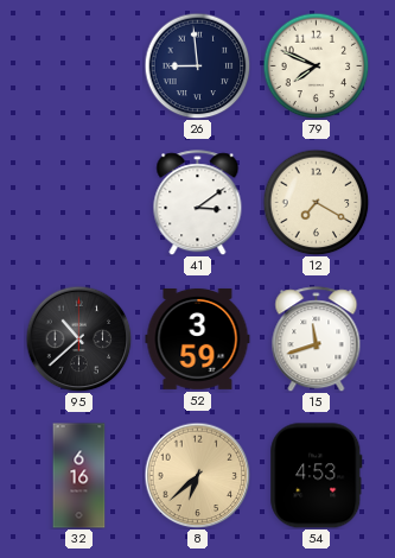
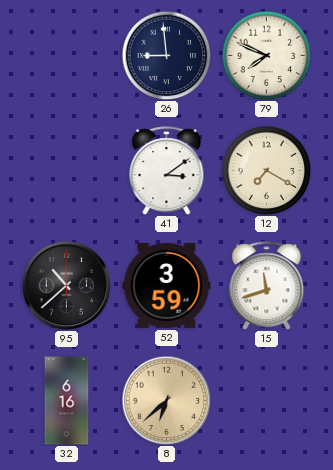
54: 4:53 -> none (317, 476)
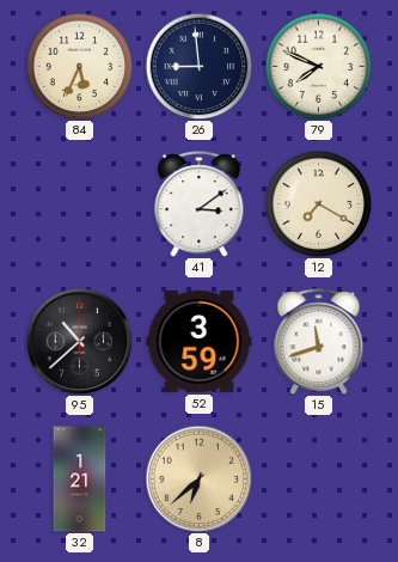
84: none -> 5:34 (79, 66)
32: 6:16 -> 1:21 (80, 479)
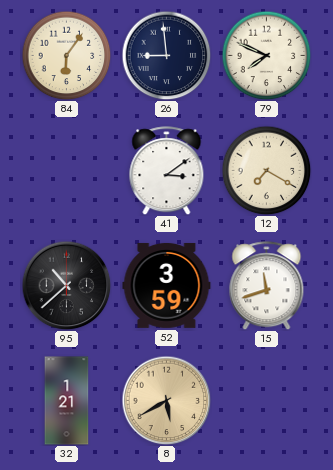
84: 5:34 -> 6:06 (66, 55)
8: 6:38 -> 5:40 (166, 400)
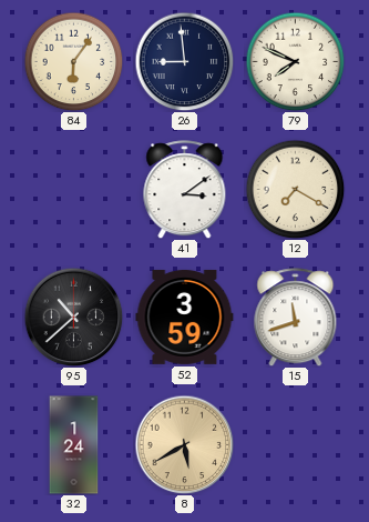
32: 1:21 -> 1:24 (74, 445)
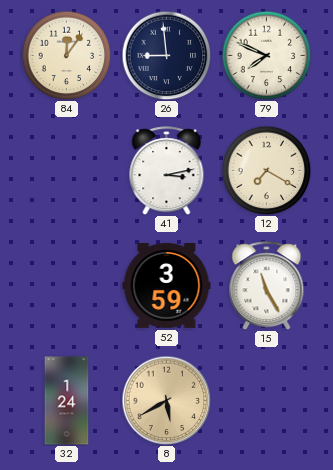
84: 6:06 -> 12:06 (66, 55)
41: 3:09 -> 3:13 (167, 171)
95: 10:38 -> none (73, 317)
15: 11:42 -> 11:25 (267, 286)
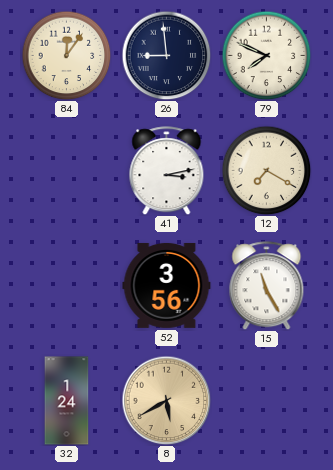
52: 3:59 -> 3:56 (167, 285)
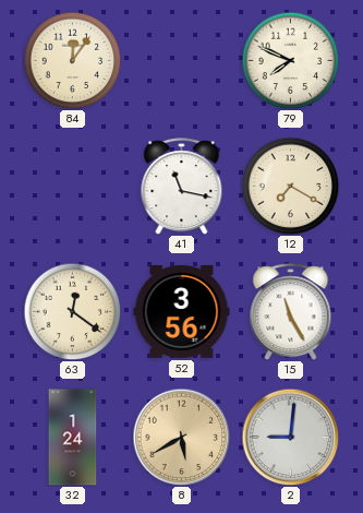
26: 8:59 -> none (166, 55)
41: 3:13 -> 11:17 (182, 187)
63: none -> 12:21 (72, 311)
2: none -> 9:01 (290, 437)
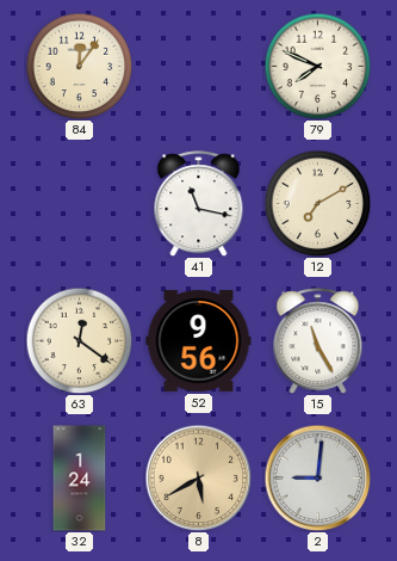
12: 7:20 -> 7:10 (317, 203)
52: 3:56 -> 9:56 (199, 340)
